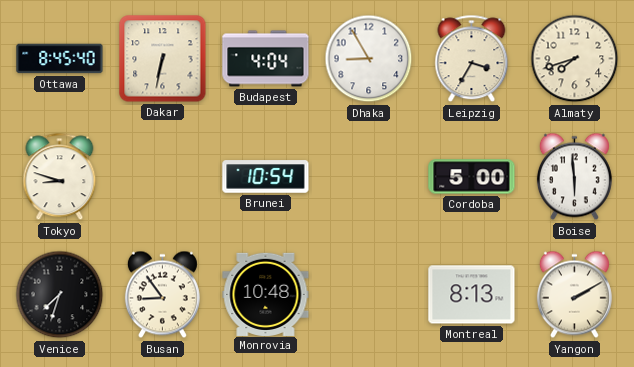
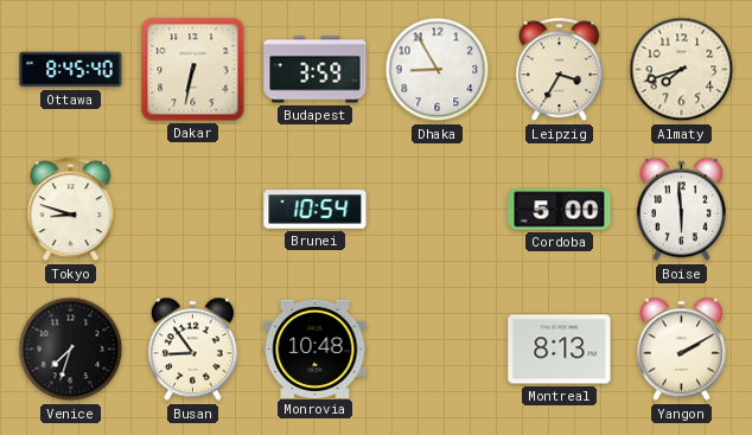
Budapest: 4:04 -> 3:59 (316, 70)
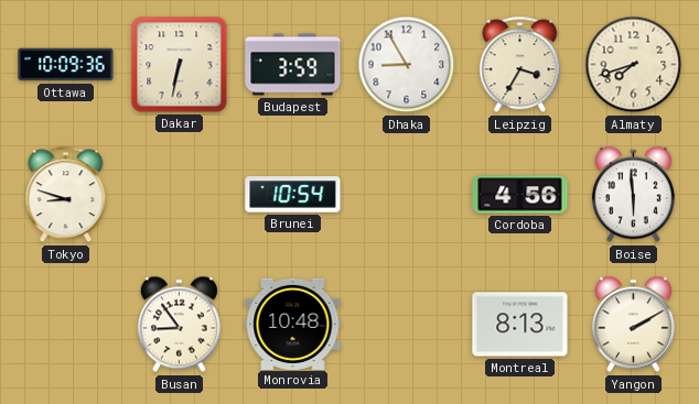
Ottawa: 8:45 -> 10:09 (66, 65)
Cordoba: 5:00 -> 4:56 (520, 195)
Venice: 7:33 -> none (71, 350)
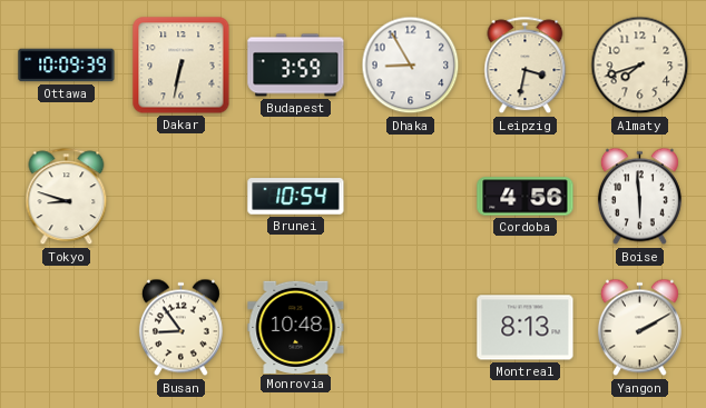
Ottawa: 10:09:36 -> 10:09:39 (67, 66)
Leipzig: 3:35 -> 3:32 (526, 66)
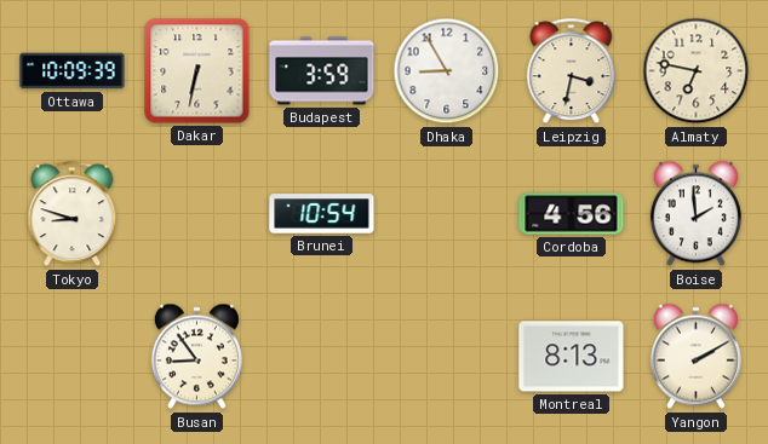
Almaty: 7:42 -> 6:47 (697, 71)
Boise: 5:59 -> 1:59 (695, 214)
Monrovia: 10:48 -> none (296, 327)
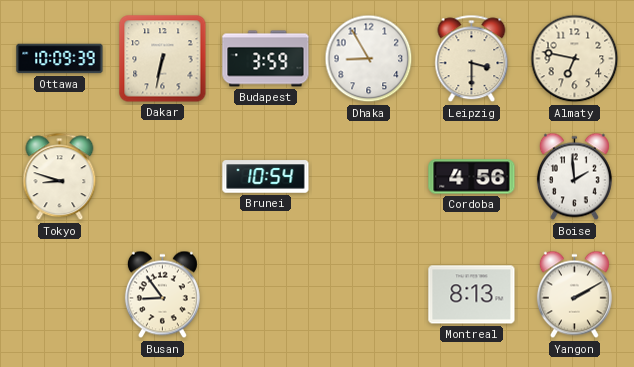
Leipzig: 3:32 -> 3:30 (472, 59)
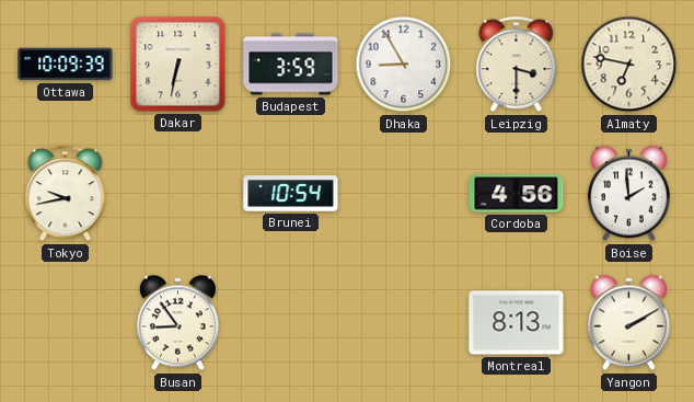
Tokyo: 8:48 -> 9:43 (66, 194)
